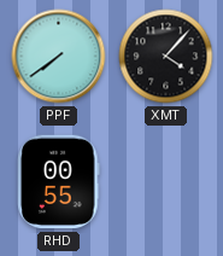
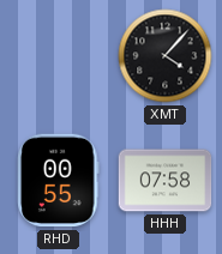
PPF: 7:39 -> none (59, 57)
HHH: none -> 07:58 (166, 181)
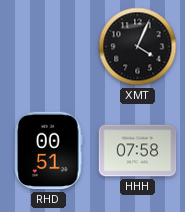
XMT: 4:07 -> 4:04 (138, 47)
RHD: 00:55 -> 00:51 (49, 151)
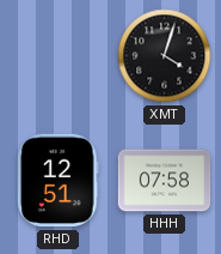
XMT: 4:04 -> 4:03 (165, 56)
RHD: 00:51 -> 12:51 (59, 181)
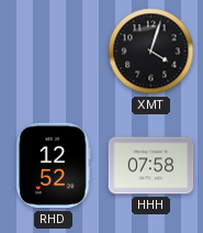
RHD: 12:51 -> 12:52 (54, 166)
